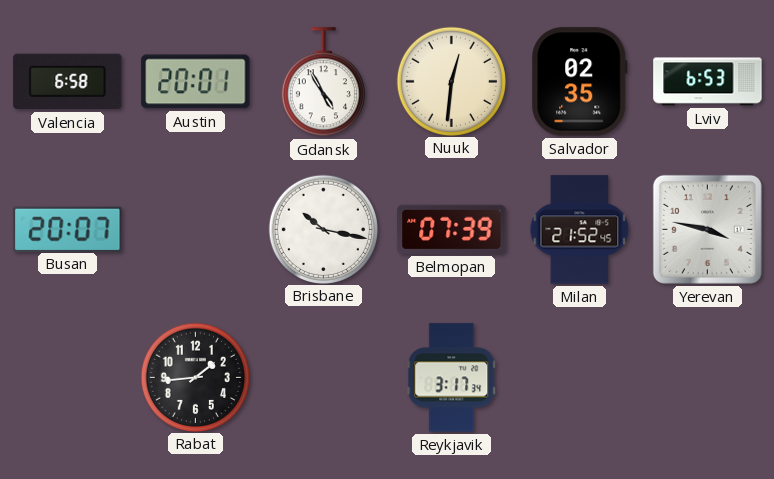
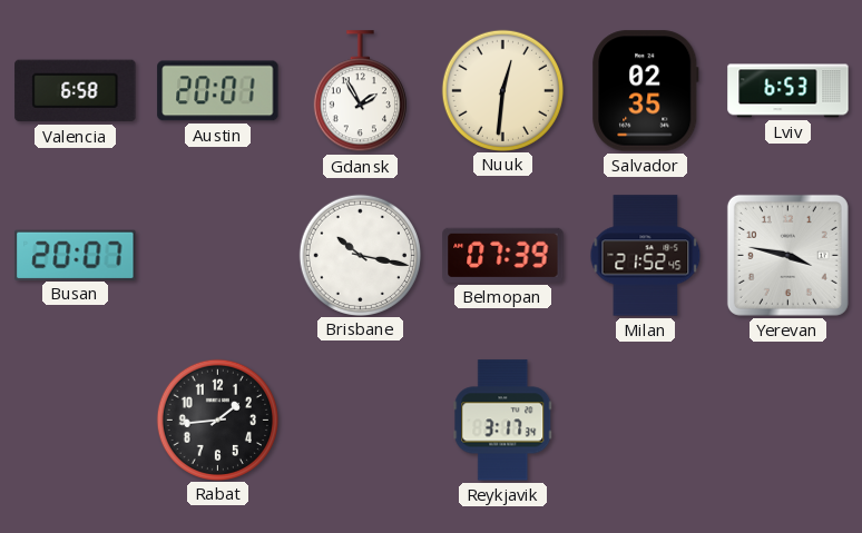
Gdansk: 4:55 -> 1:55 (360, 91)
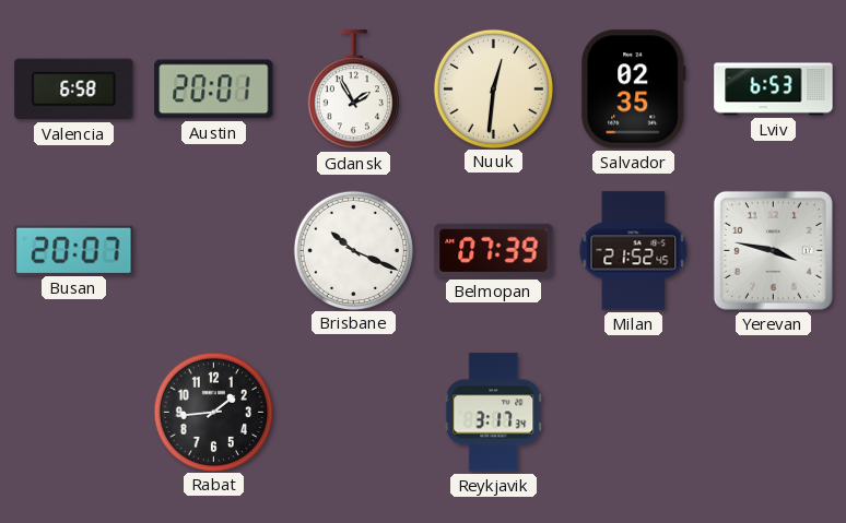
Brisbane: 10:17 -> 10:19 (353, 250)
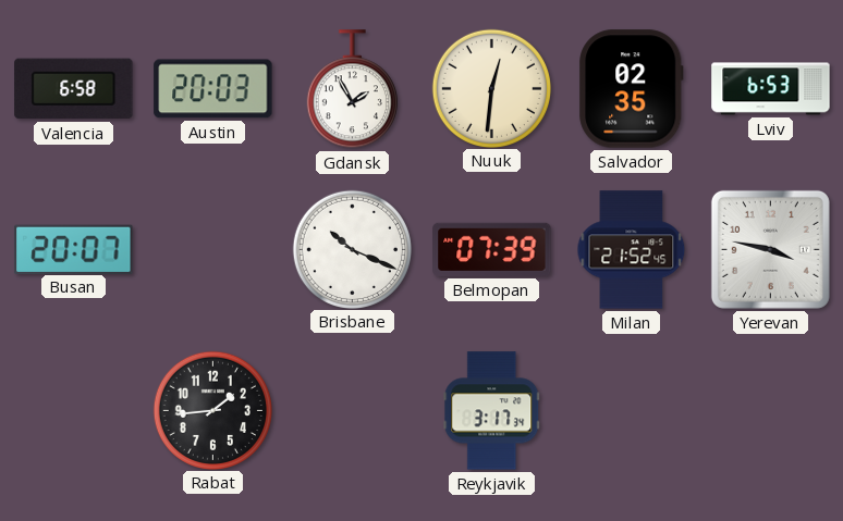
Austin: 20:01 -> 20:03 (213, 89)
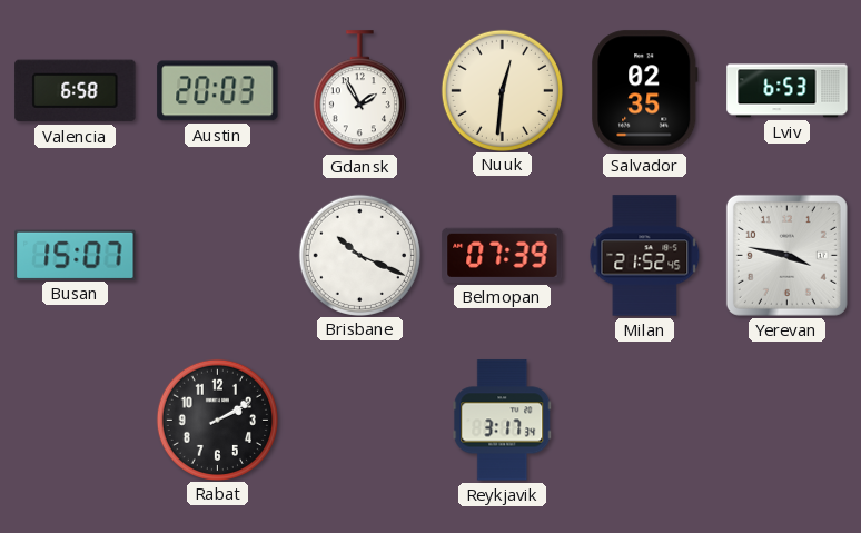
Busan: 20:07 -> 15:07 (76, 255)
Rabat: 1:44 -> 2:10 (217, 420)
